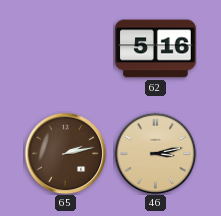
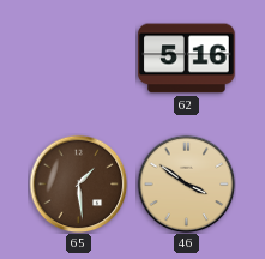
65: 2:13 -> 1:29 (78, 183)
46: 3:13 -> 3:51 (186, 183)
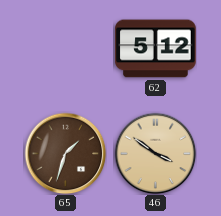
62: 5:16 -> 5:12 (156, 49)
65: 1:29 -> 1:33 (65, 153)
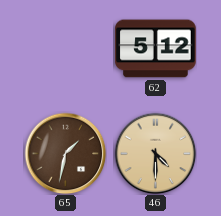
65: 1:33 -> 1:32 (65, 153)
46: 3:51 -> 4:30 (155, 153)
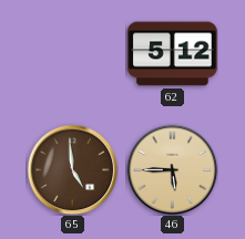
65: 1:32 -> 4:59 (72, 169)
46: 4:30 -> 5:45 (172, 169)
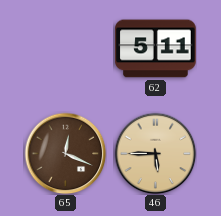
62: 5:12 -> 5:11 (156, 49)
65: 4:59 -> 12:19 (65, 153)
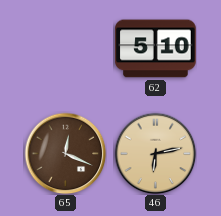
62: 5:11 -> 5:10 (156, 49)
46: 5:45 -> 6:13 (155, 153)
